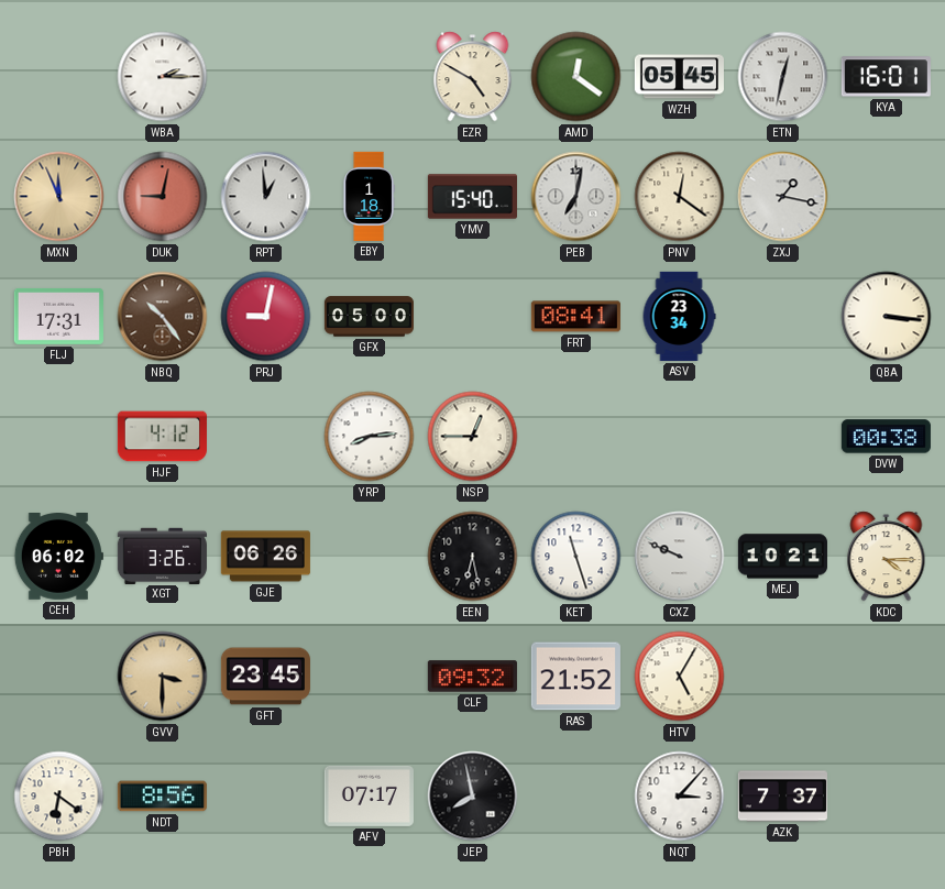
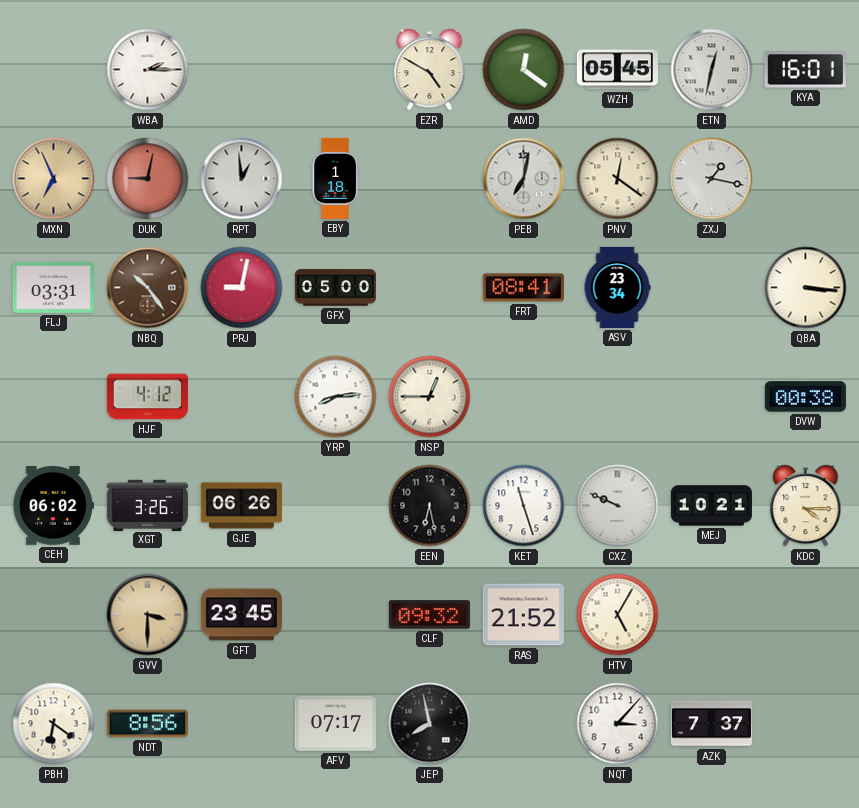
MXN: 11:56 -> 6:56 (54, 179)
YMV: 15:40 -> none (472, 197)
FLJ: 17:31 -> 03:31 (53, 287)
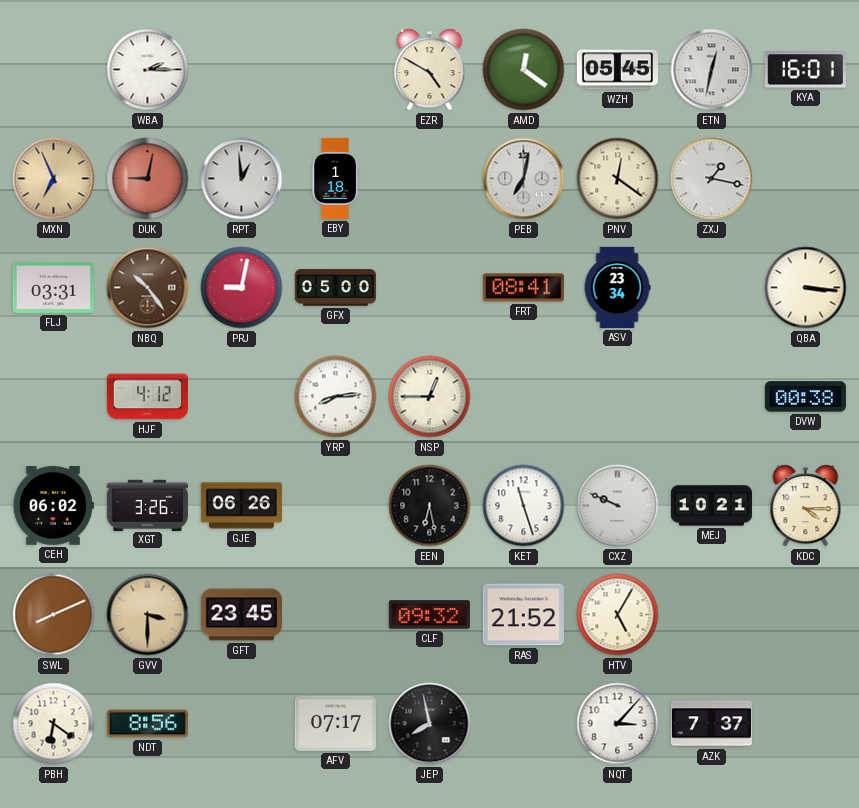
SWL: none -> 8:11 (54, 615)
